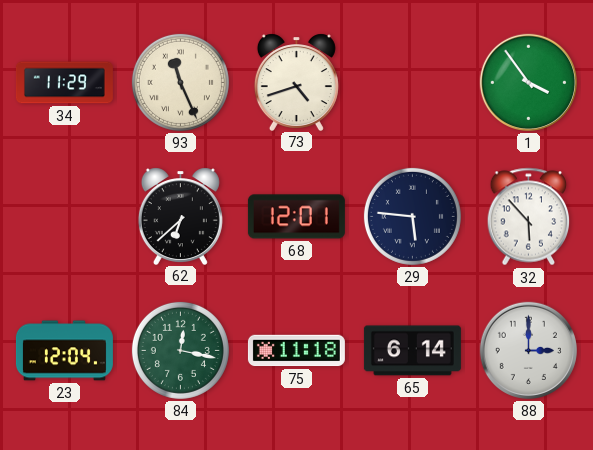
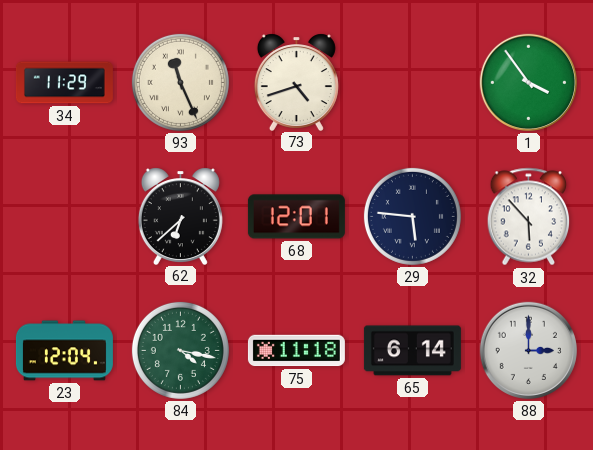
84: 12:17 -> 4:17 (180, 350)
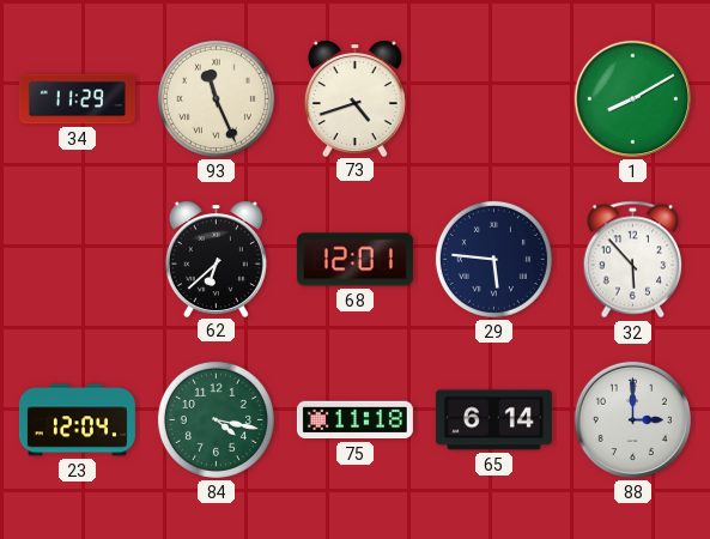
1: 3:54 -> 8:10 (632, 98)
